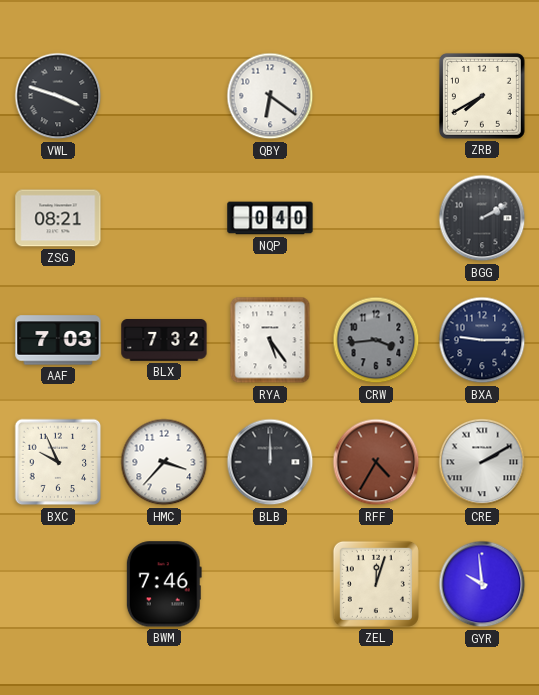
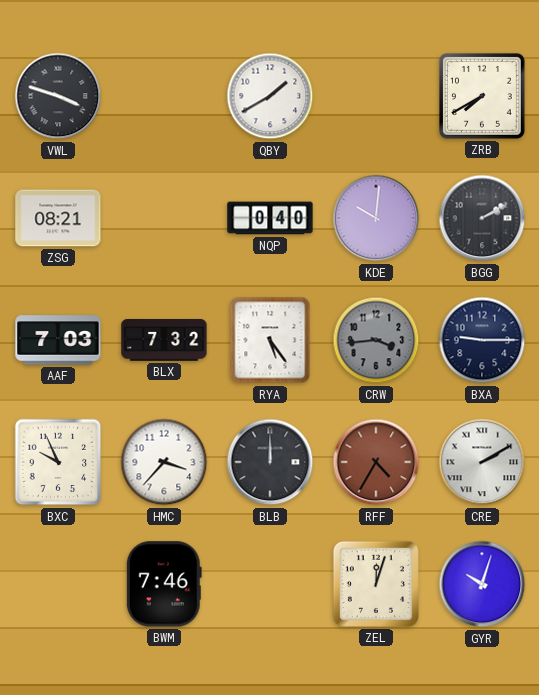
QBY: 6:21 -> 1:40 (270, 96)
KDE: none -> 10:01 (376, 218)
GYR: 9:59 -> 10:03 (482, 584)
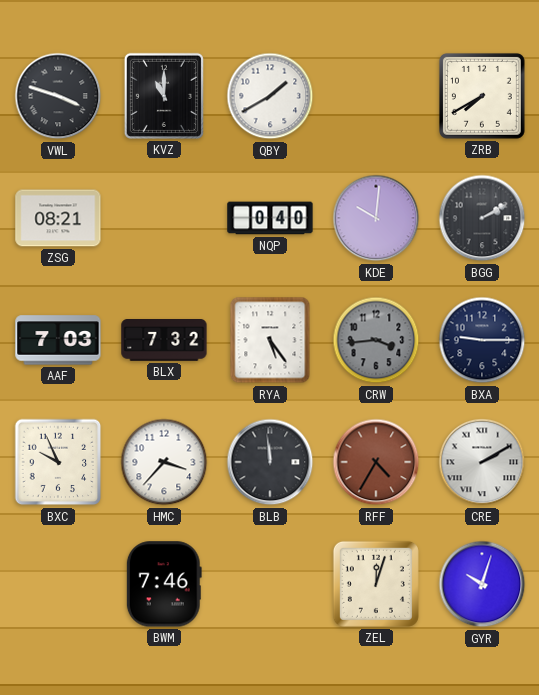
KVZ: none -> 11:00 (164, 96)
BLB: 12:00 -> 11:59 (270, 462)
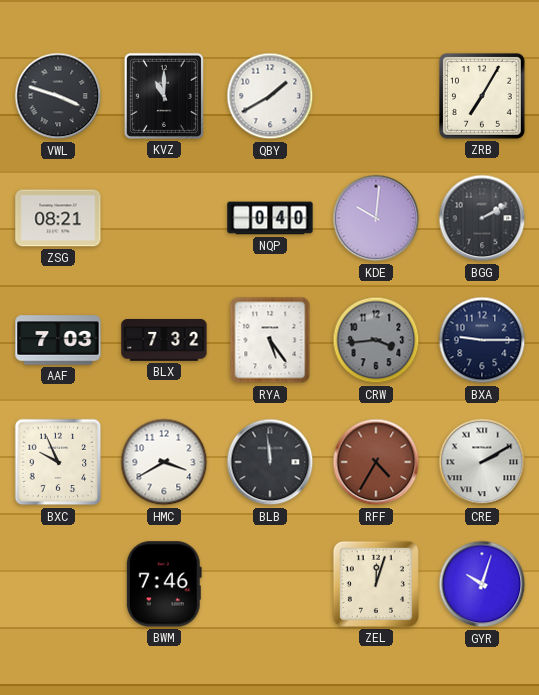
ZRB: 7:40 -> 7:05 (482, 96)
HMC: 3:37 -> 3:40 (164, 462)
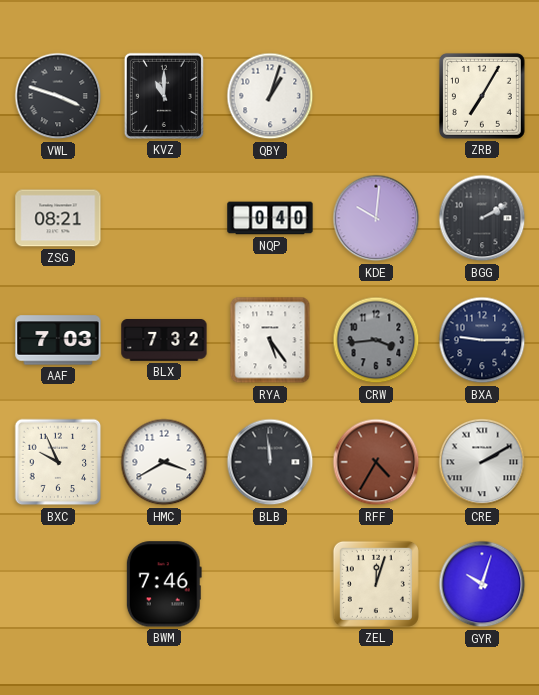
QBY: 1:40 -> 1:03 (270, 96)
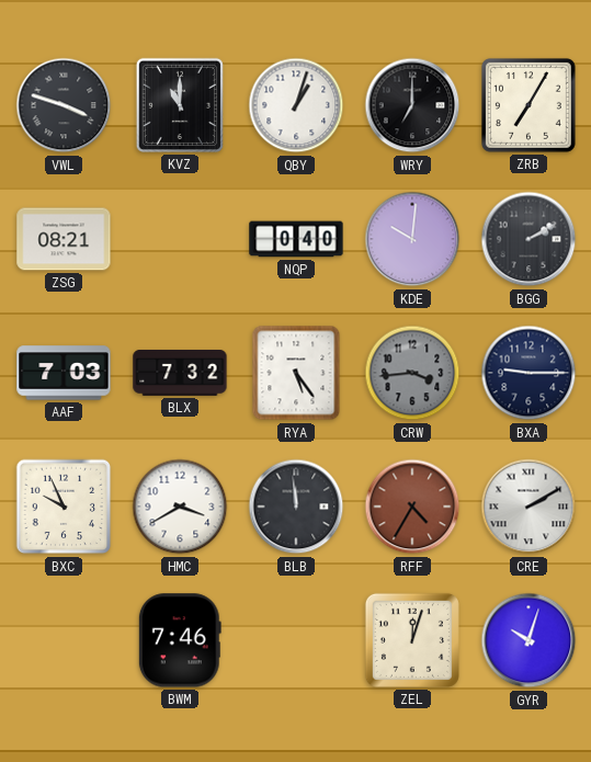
WRY: none -> 7:00 (412, 105)
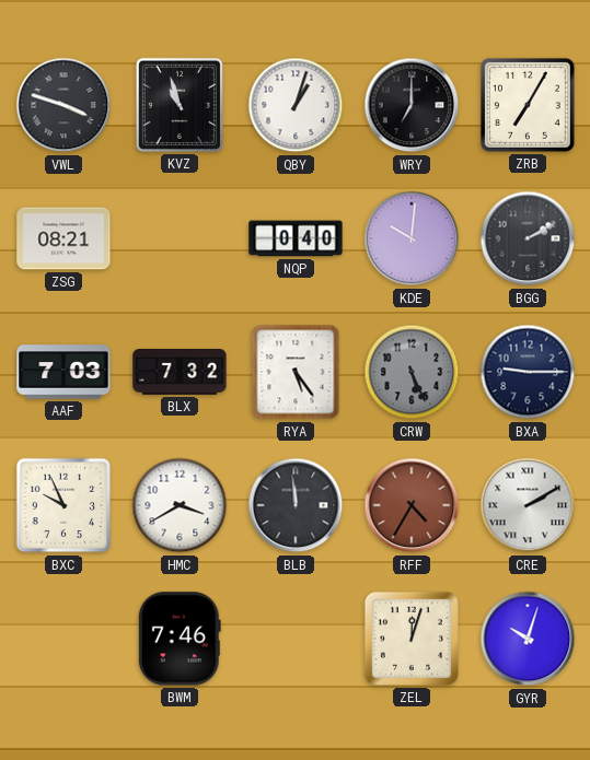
KVZ: 11:00 -> 10:57 (180, 105)
CRW: 3:44 -> 5:26 (412, 372)
